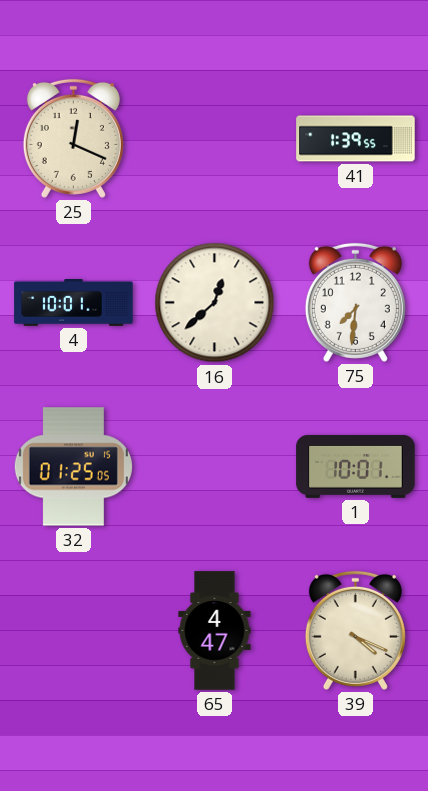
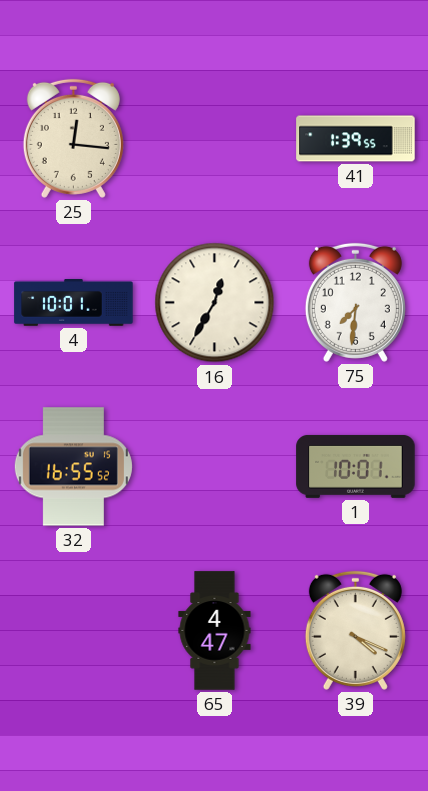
25: 12:19 -> 12:16 (73, 138)
16: 12:38 -> 12:35 (215, 303)
32: 01:25 -> 16:55 (73, 467)
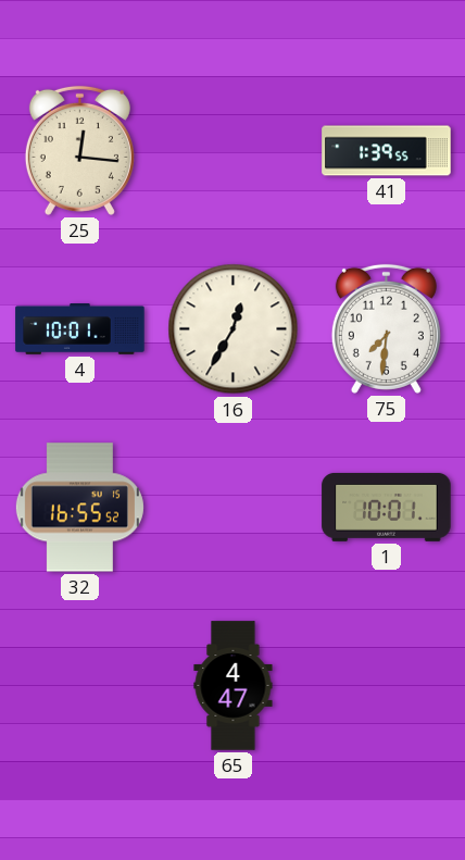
39: 4:19 -> none (355, 630)
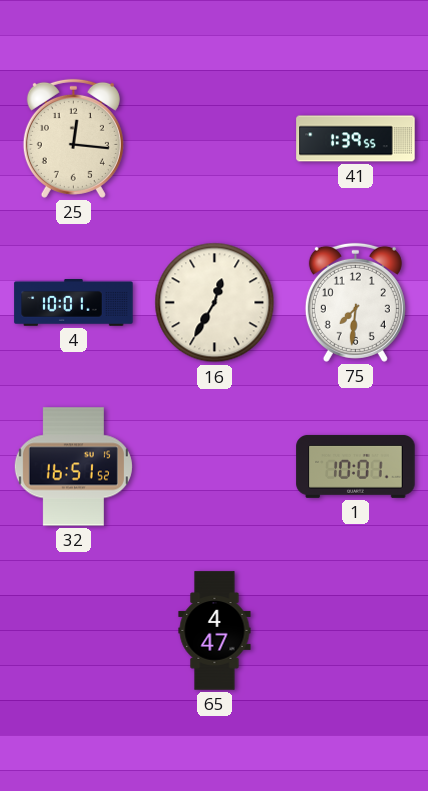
32: 16:55 -> 16:51 (73, 467)
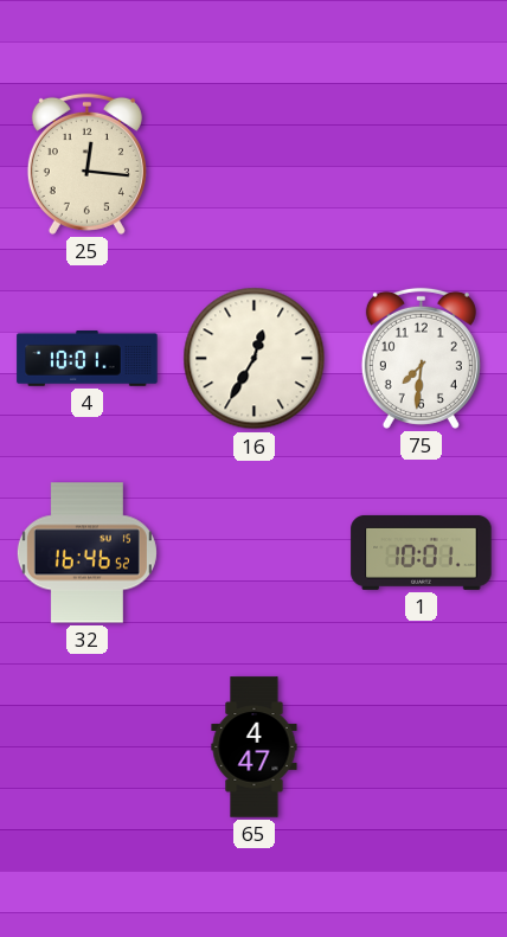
41: 1:39 -> none (356, 139)
32: 16:51 -> 16:46 (86, 553)
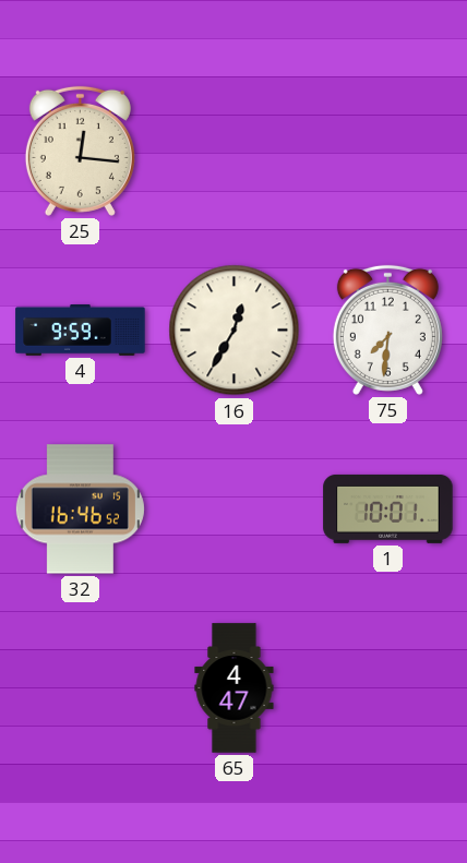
4: 10:01 -> 9:59 (81, 331)
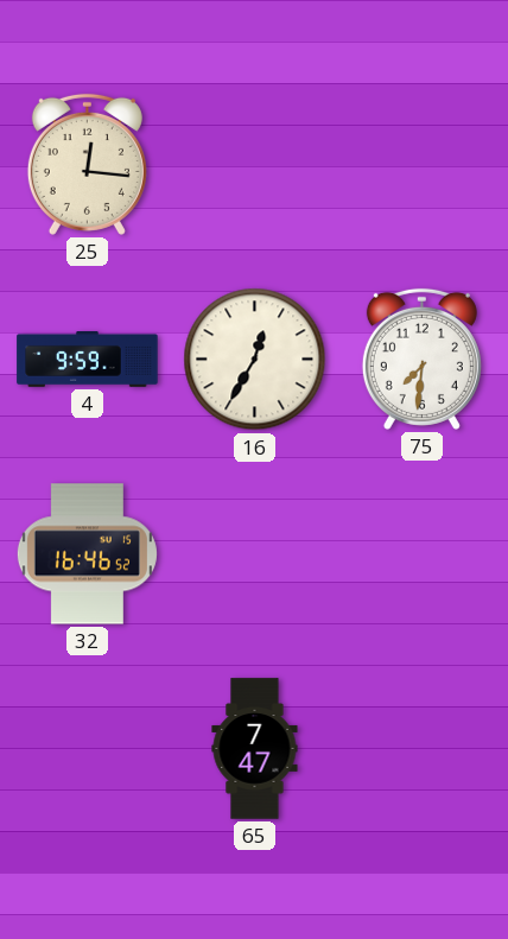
1: 10:01 -> none (388, 508)
65: 4:47 -> 7:47 (255, 749)
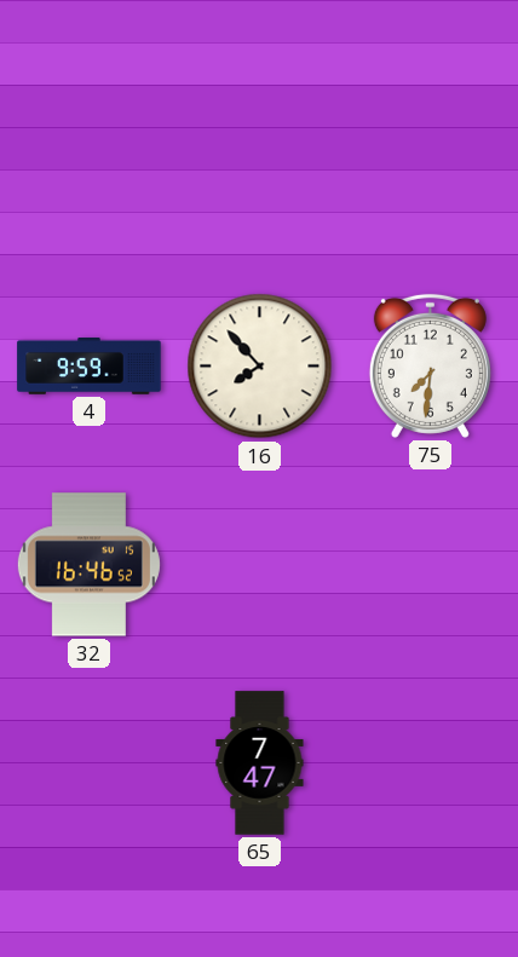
25: 12:16 -> none (87, 164)
16: 12:35 -> 7:53 (260, 367)
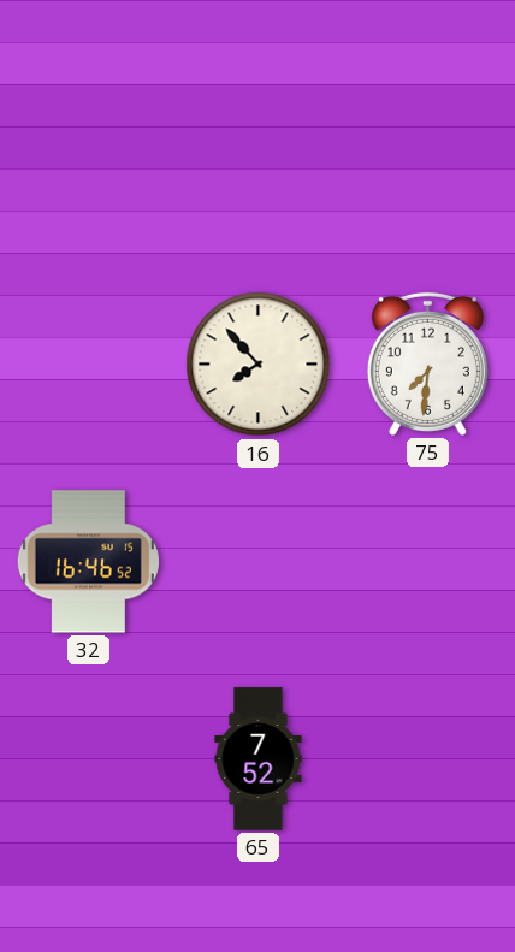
4: 9:59 -> none (90, 367)
65: 7:47 -> 7:52 (259, 759)
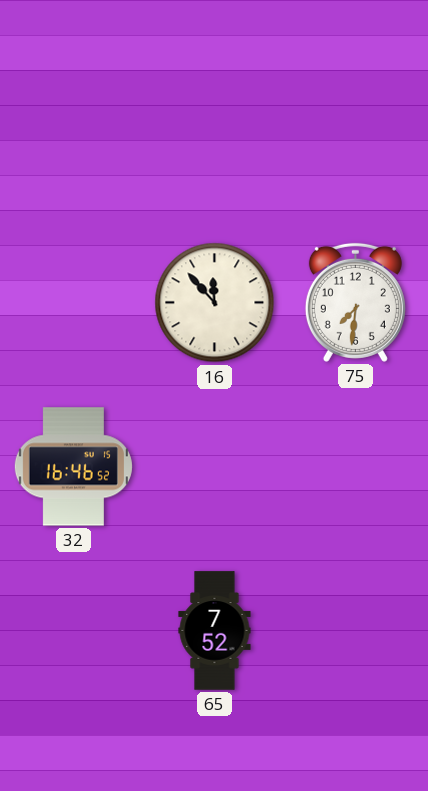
16: 7:53 -> 11:53 (215, 303)
